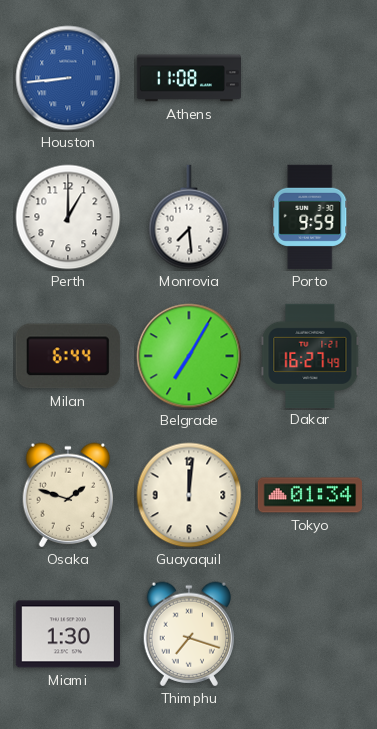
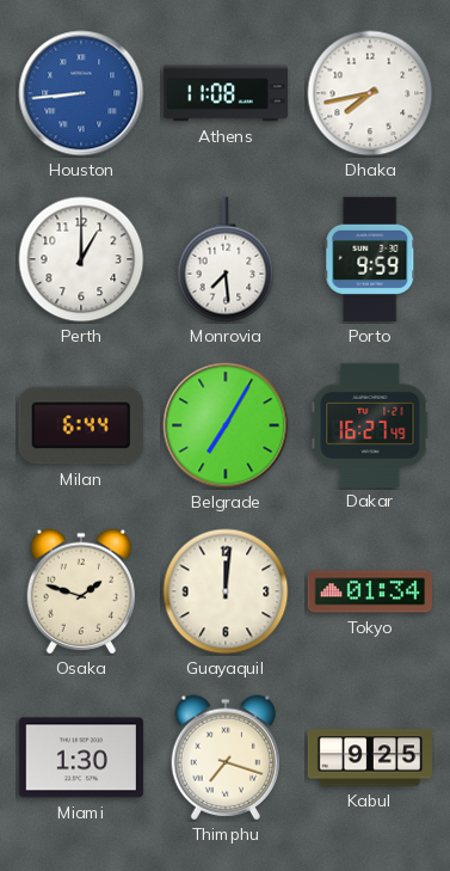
Dhaka: none -> 7:43 (370, 93)
Kabul: none -> 9:25 (369, 757)
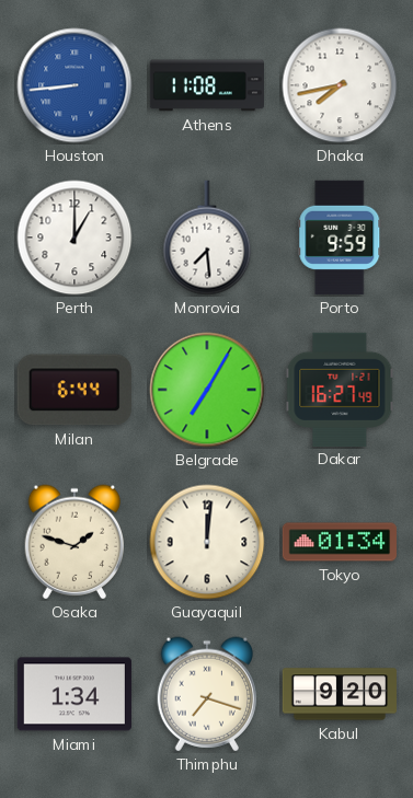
Miami: 1:30 -> 1:34 (74, 694)
Kabul: 9:25 -> 9:20 (339, 694)
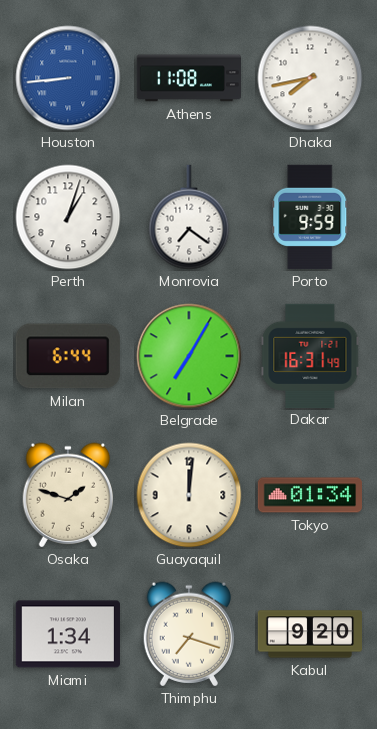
Perth: 1:00 -> 1:03 (68, 217)
Monrovia: 7:29 -> 7:21 (189, 217)
Dakar: 16:27 -> 16:31 (310, 355)
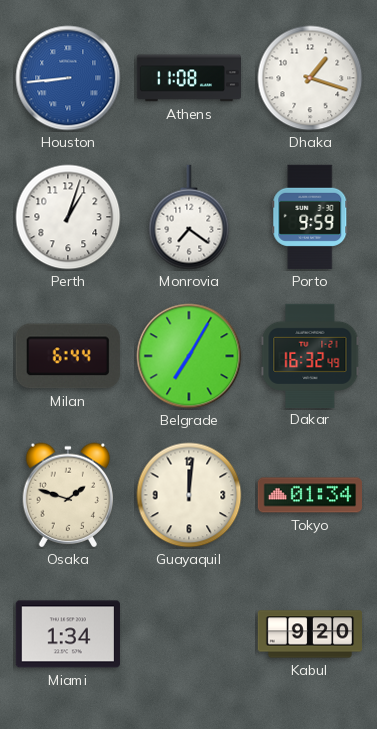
Dhaka: 7:43 -> 1:18 (310, 78)
Dakar: 16:31 -> 16:32 (310, 355)
Thimphu: 7:18 -> none (188, 634)
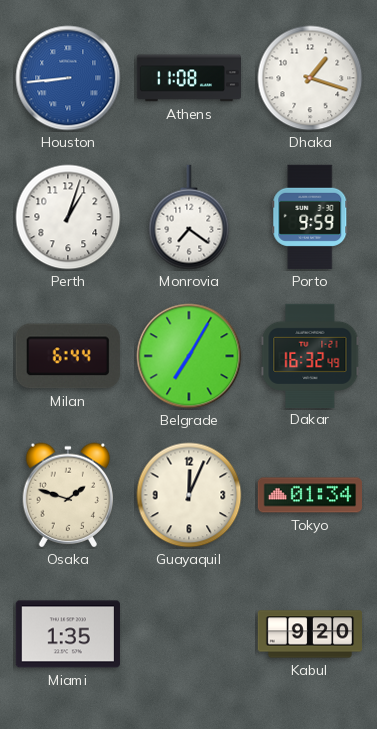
Guayaquil: 12:01 -> 12:04 (189, 495)
Miami: 1:34 -> 1:35 (68, 634)
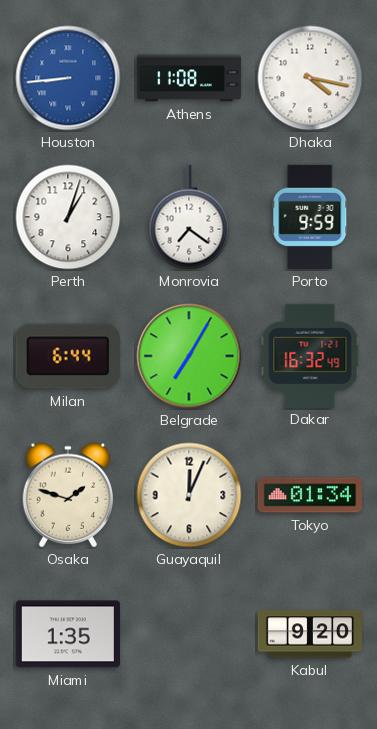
Dhaka: 1:18 -> 4:17 (310, 78)
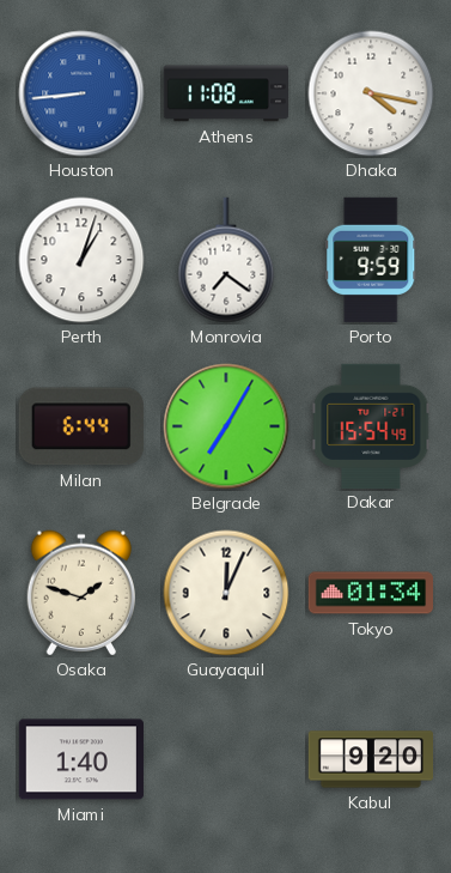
Dakar: 16:32 -> 15:54 (371, 425)
Miami: 1:35 -> 1:40 (81, 759)
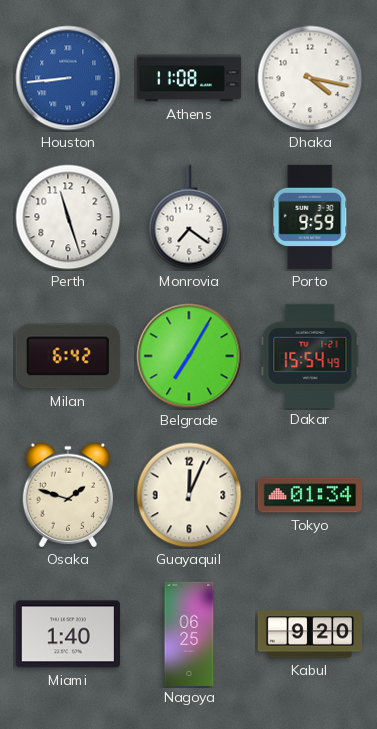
Perth: 1:03 -> 11:27 (68, 217)
Milan: 6:44 -> 6:42 (68, 356)
Nagoya: none -> 06:25 (189, 633)
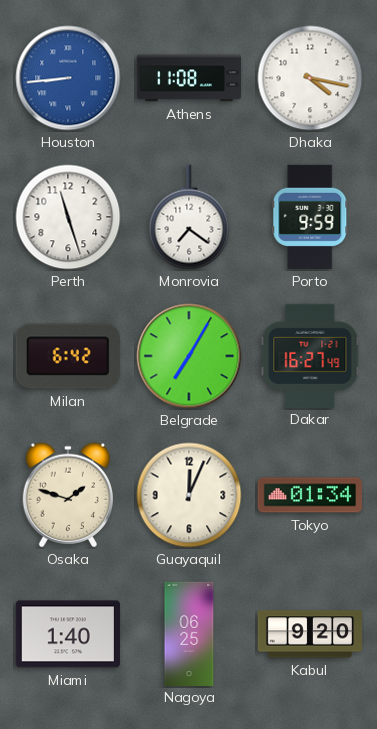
Dakar: 15:54 -> 16:27 (310, 355)
